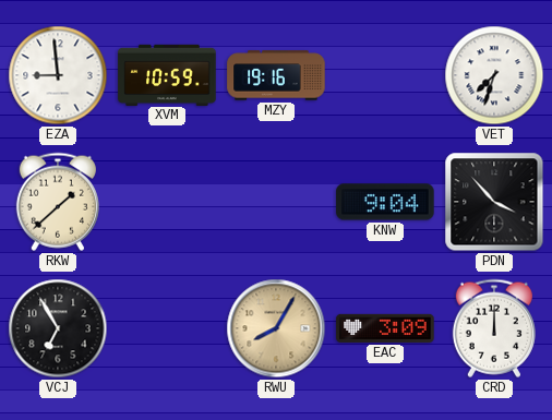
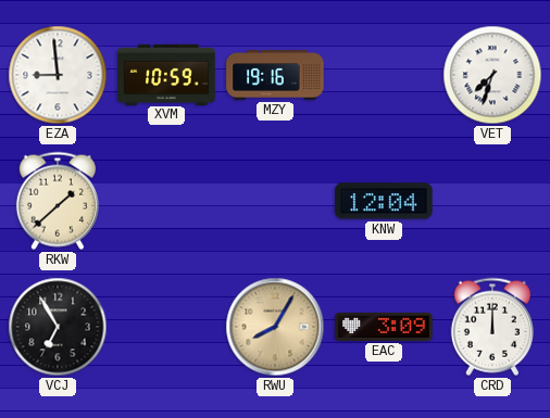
KNW: 9:04 -> 12:04 (384, 201)
PDN: 3:53 -> none (494, 202)
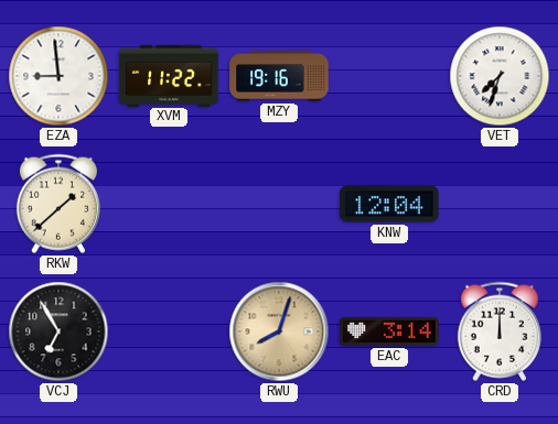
XVM: 10:59 -> 11:22 (169, 75)
RWU: 8:05 -> 8:03 (279, 331)
EAC: 3:09 -> 3:14 (389, 331)
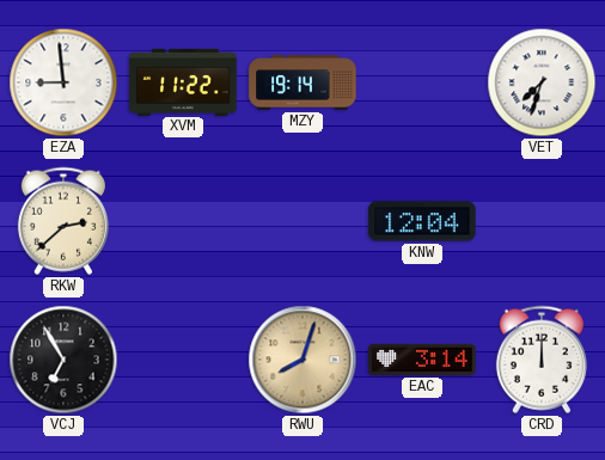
MZY: 19:16 -> 19:14 (302, 82)
RKW: 1:38 -> 2:38 (63, 221)
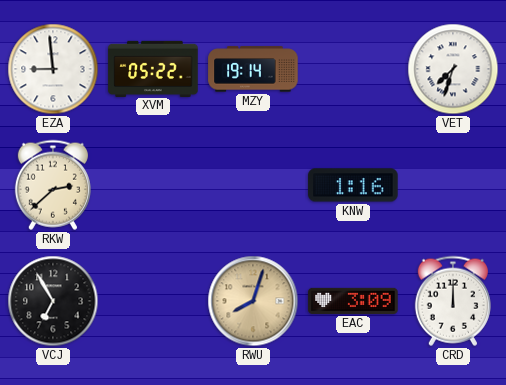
XVM: 11:22 -> 05:22 (153, 68)
KNW: 12:04 -> 1:16 (353, 185)
EAC: 3:14 -> 3:09 (353, 301)
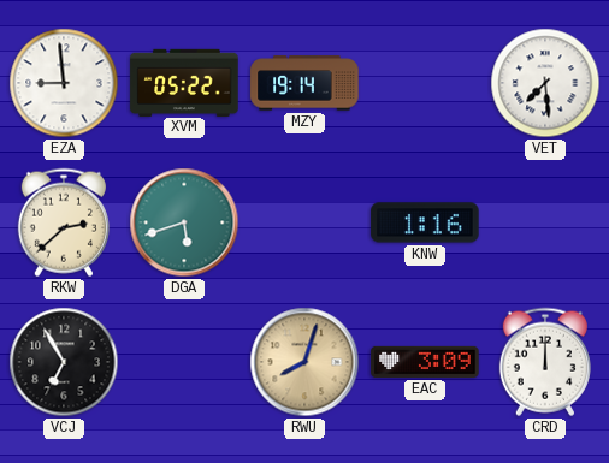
VET: 7:33 -> 7:29 (545, 83)
DGA: none -> 5:42 (184, 222)
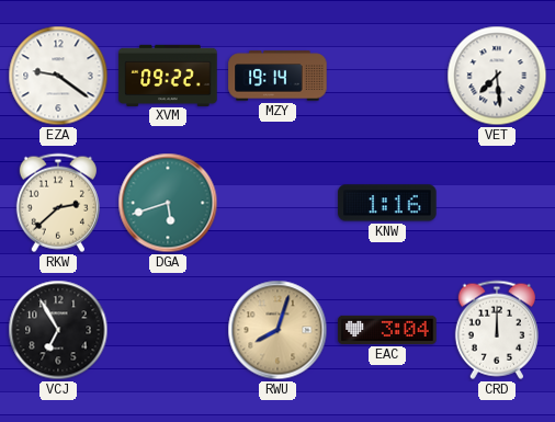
EZA: 8:59 -> 9:21 (58, 76)
XVM: 05:22 -> 09:22 (168, 75)
EAC: 3:09 -> 3:04 (387, 330)
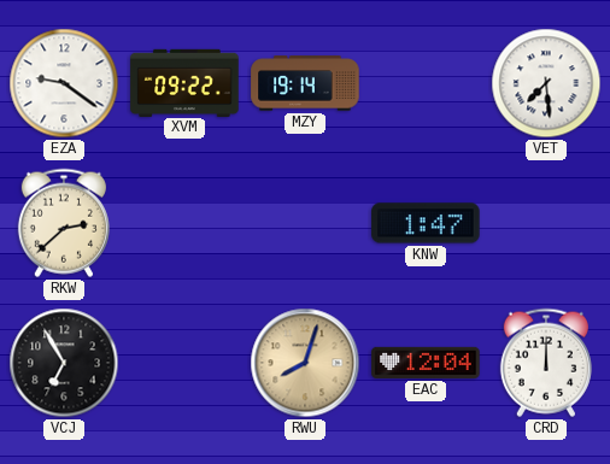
DGA: 5:42 -> none (168, 203)
KNW: 1:16 -> 1:47 (426, 223)
EAC: 3:04 -> 12:04 (426, 363)
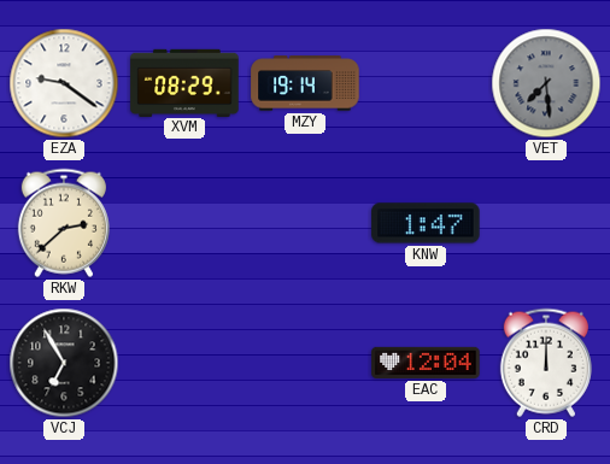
XVM: 09:22 -> 08:29 (184, 82)
VET dial: white -> grey (546, 83)
RWU: 8:03 -> none (305, 363)
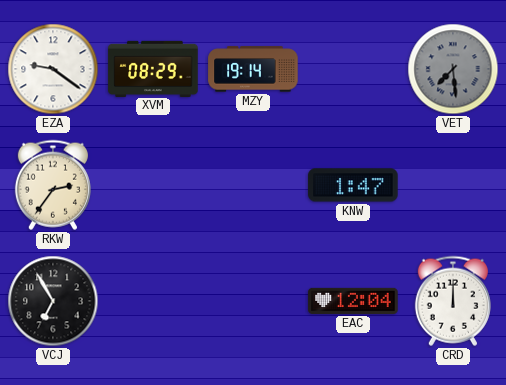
RKW: 2:38 -> 2:36 (53, 185)
